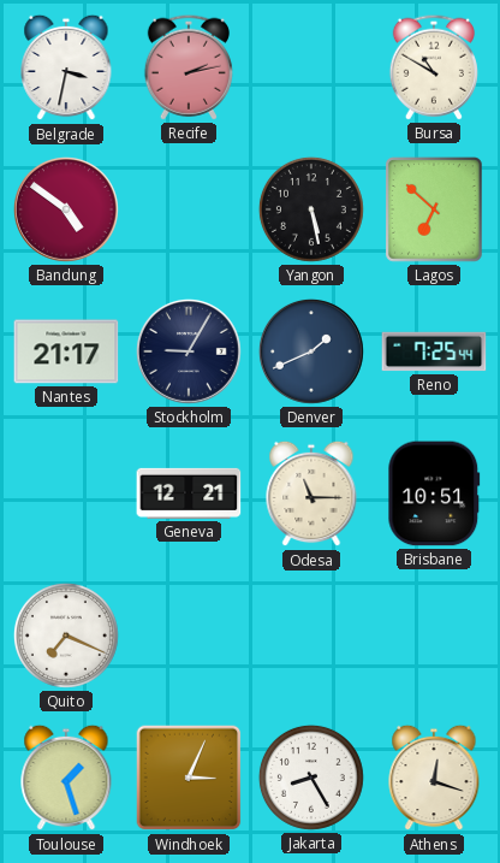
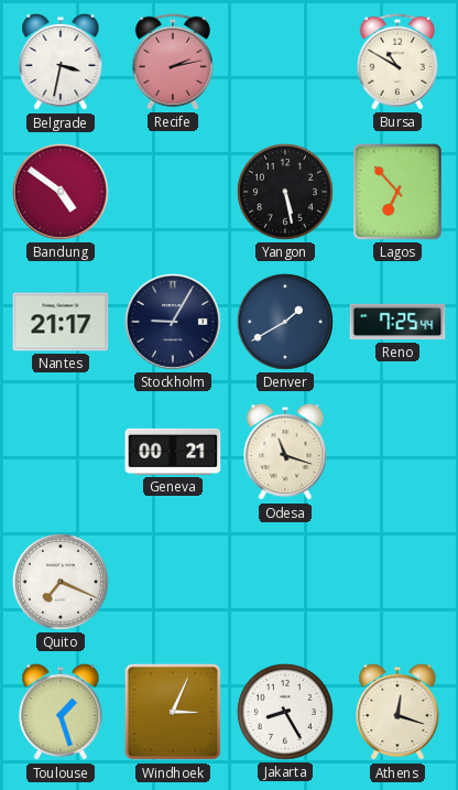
Lagos: 6:52 -> 6:53 (397, 192)
Denver: 1:41 -> 1:40 (285, 322)
Geneva: 12:21 -> 00:21 (173, 452)
Odesa: 11:15 -> 11:18 (285, 452)
Brisbane: 10:51 -> none (434, 493)
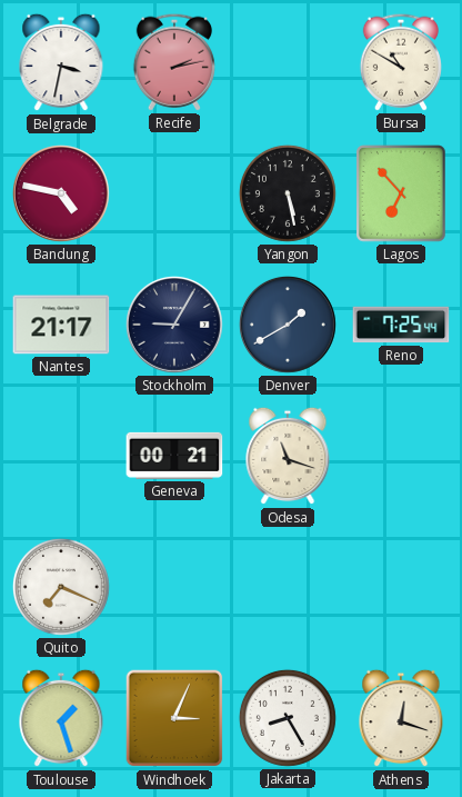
Bandung: 4:51 -> 4:47 (61, 193)
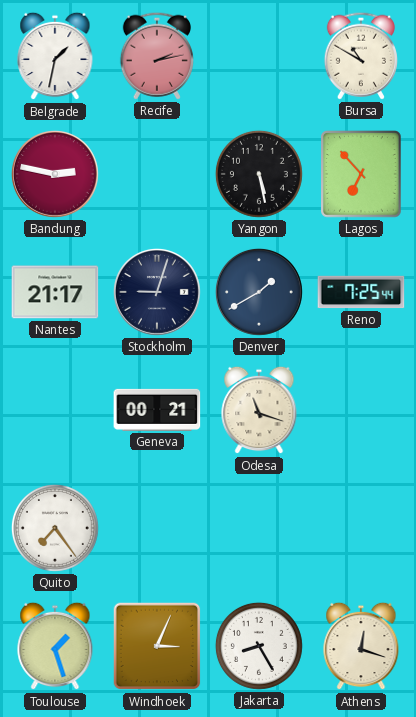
Belgrade: 3:32 -> 1:32 (55, 56)
Bandung: 4:47 -> 2:47 (55, 174)
Stockholm: 9:05 -> 9:03 (157, 292)
Quito: 7:19 -> 7:24 (55, 528)
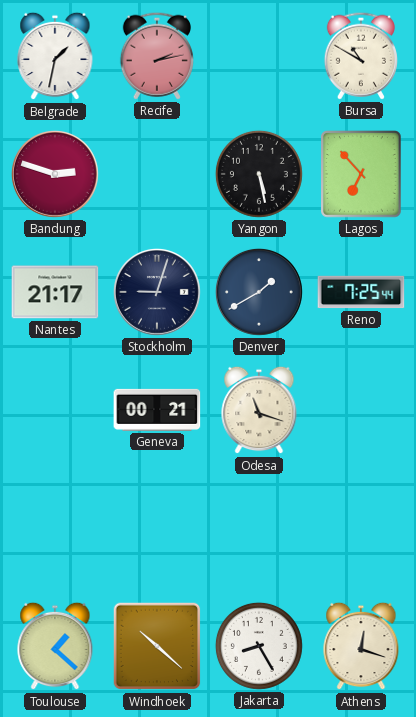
Bandung: 2:47 -> 2:48 (55, 174)
Quito: 7:24 -> none (55, 528)
Toulouse: 1:27 -> 1:22 (55, 646)
Windhoek: 3:04 -> 10:22 (157, 646)
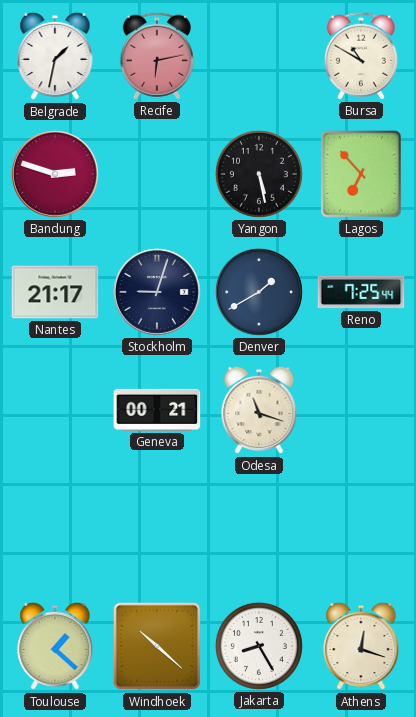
Recife: 2:13 -> 6:13 (157, 56)
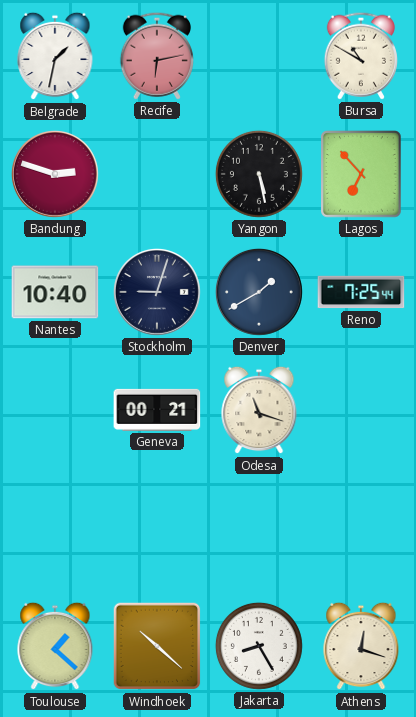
Nantes: 21:17 -> 10:40 (55, 292)
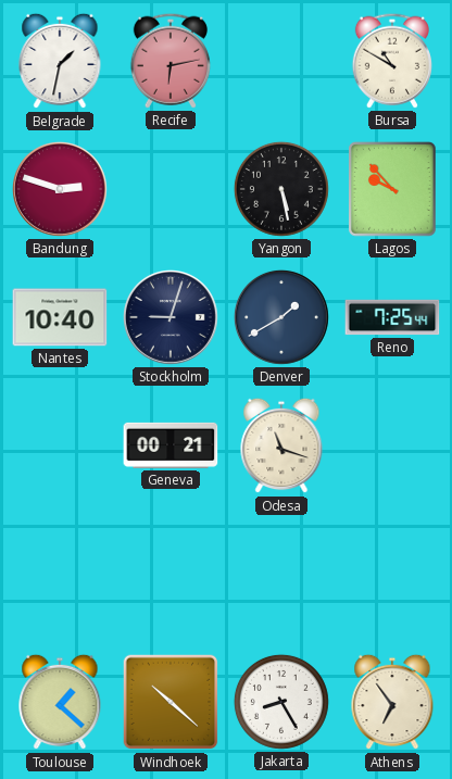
Lagos: 6:53 -> 9:53 (392, 189)
Athens: 12:18 -> 6:54 (392, 702)
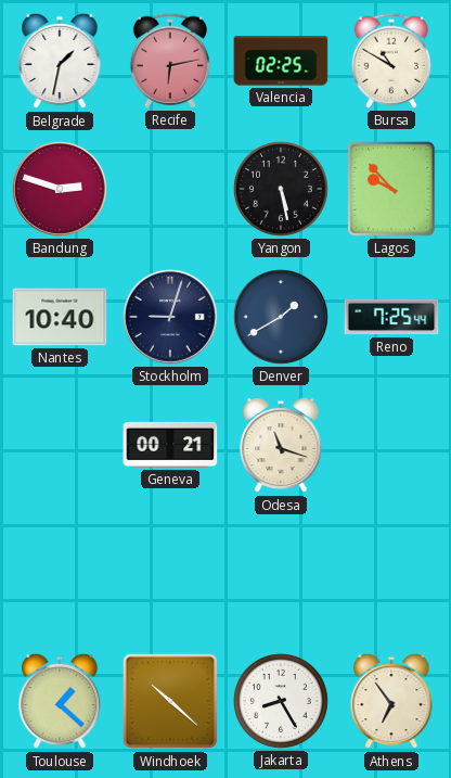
Valencia: none -> 02:25 (281, 61)
